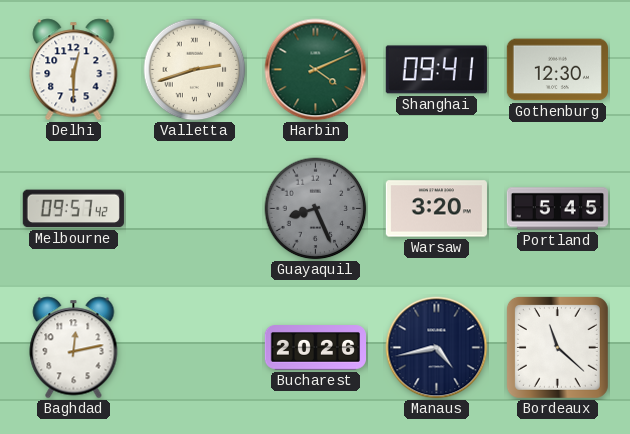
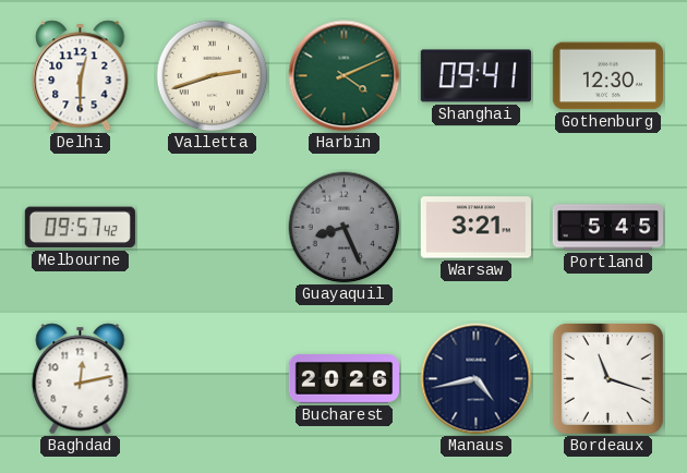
Warsaw: 3:20 -> 3:21 (475, 228)
Bordeaux: 11:22 -> 11:18 (607, 378)
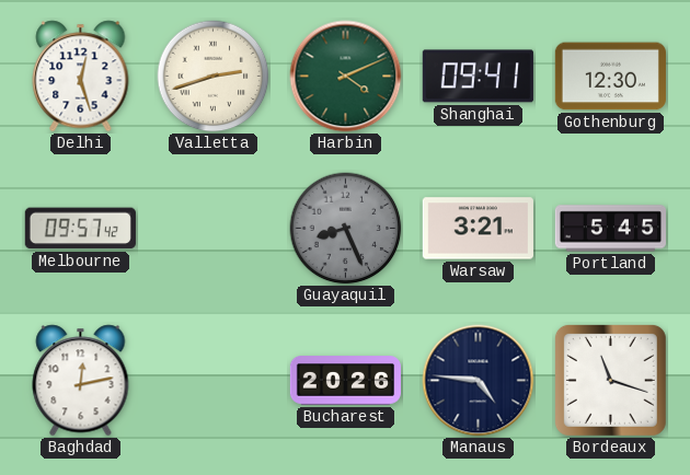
Delhi: 12:30 -> 12:27 (81, 77)
Manaus: 4:43 -> 4:46 (479, 381)
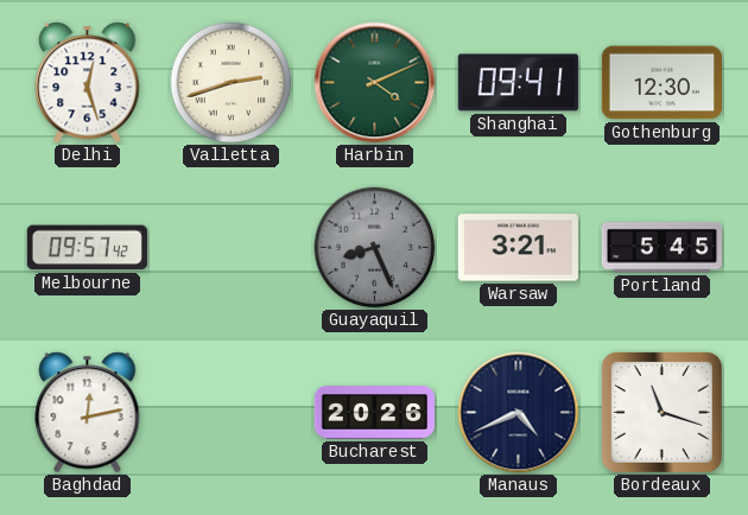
Manaus: 4:46 -> 4:41 (519, 413)
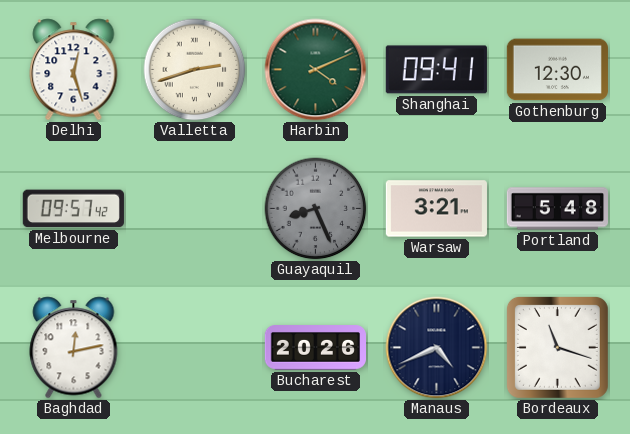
Portland: 5:45 -> 5:48 (557, 209)
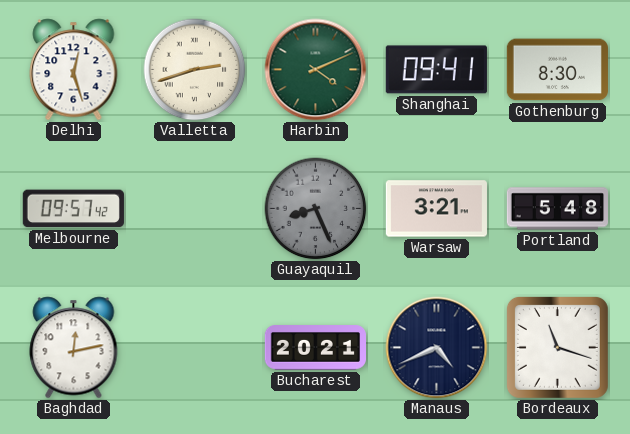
Gothenburg: 12:30 -> 8:30 (557, 70)
Bucharest: 20:26 -> 20:21 (315, 348)
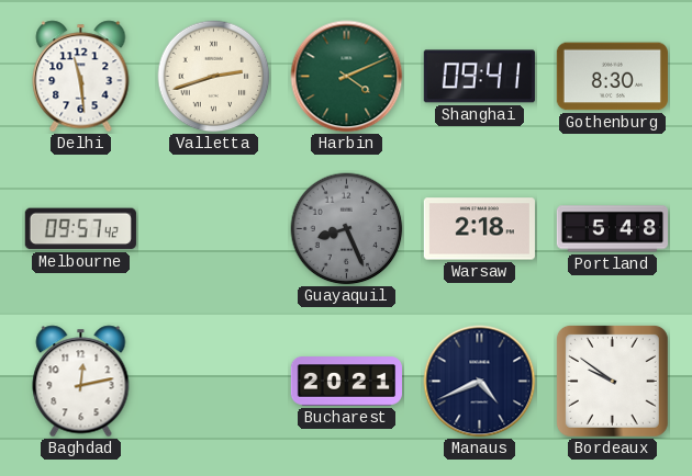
Delhi: 12:27 -> 11:29 (81, 77)
Warsaw: 3:21 -> 2:18 (479, 229)
Bordeaux: 11:18 -> 9:51 (612, 381)
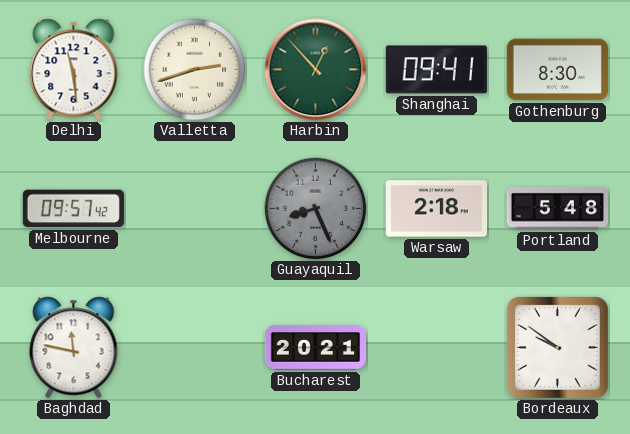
Harbin: 4:11 -> 12:53 (316, 70)
Baghdad: 12:13 -> 11:47 (74, 348)
Manaus: 4:41 -> none (480, 382)
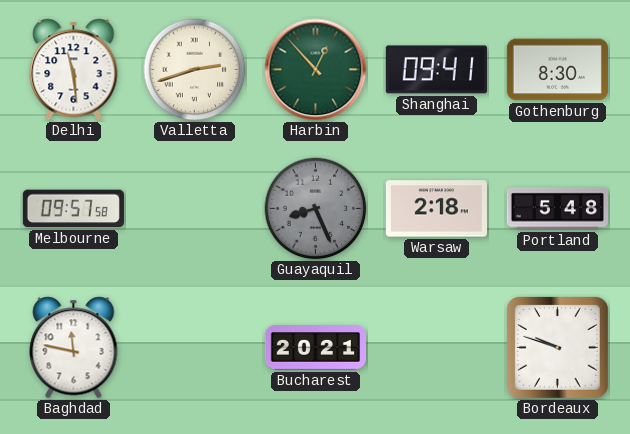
Melbourne: 09:57:42 -> 09:57:58 (73, 209)
Bordeaux: 9:51 -> 9:48 (557, 347)
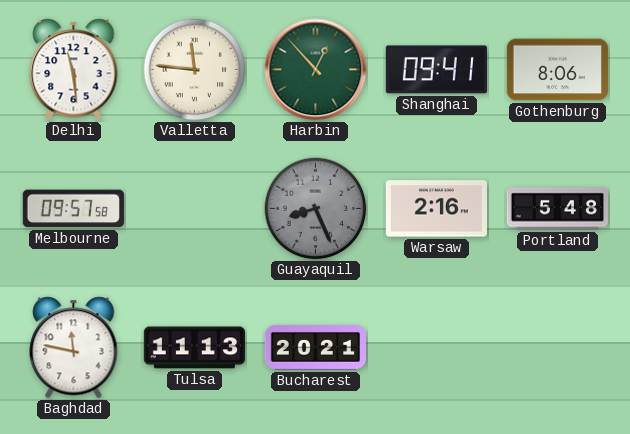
Valletta: 2:42 -> 11:46 (195, 70)
Gothenburg: 8:30 -> 8:06 (557, 70)
Warsaw: 2:18 -> 2:16 (436, 209)
Tulsa: none -> 11:13 (194, 348)
Bordeaux: 9:48 -> none (557, 347)
